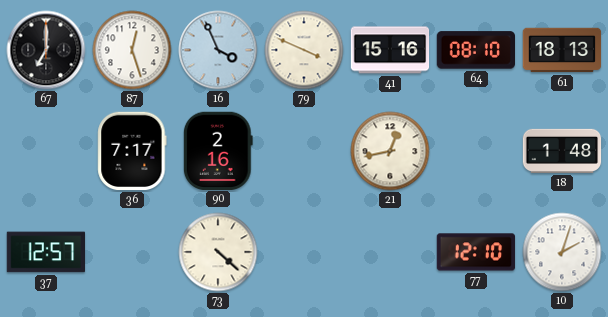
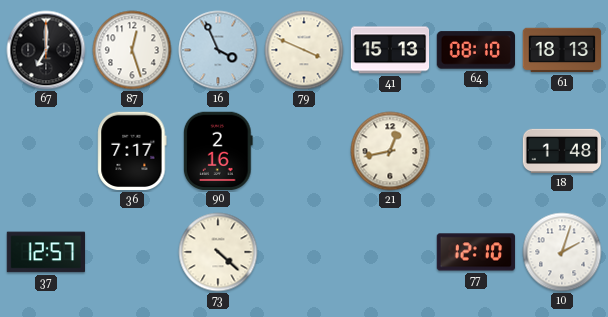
41: 15:16 -> 15:13 (390, 50)
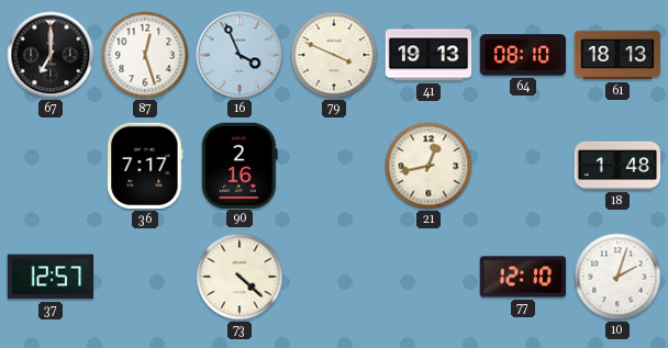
41: 15:13 -> 19:13 (428, 55)
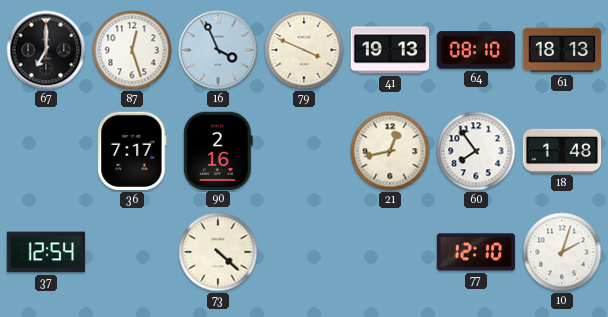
60: none -> 7:54 (476, 151)
37: 12:57 -> 12:54 (46, 252)
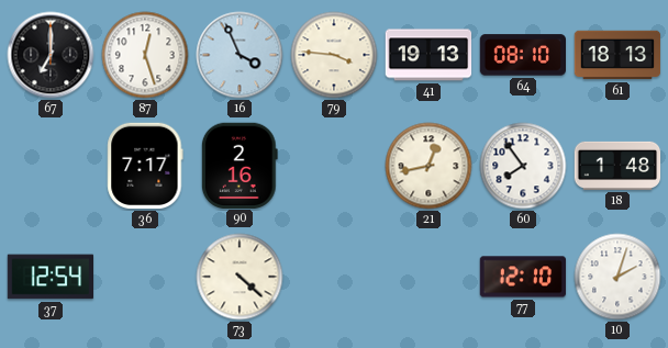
79: 3:49 -> 3:46 (334, 55)
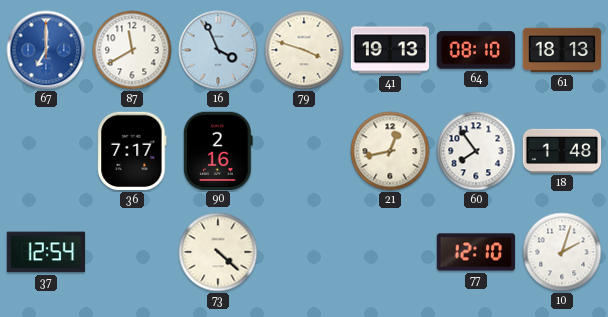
67 dial: black -> blue (46, 50)
87: 12:27 -> 11:40 (132, 50)
79: 3:46 -> 3:48 (304, 50)
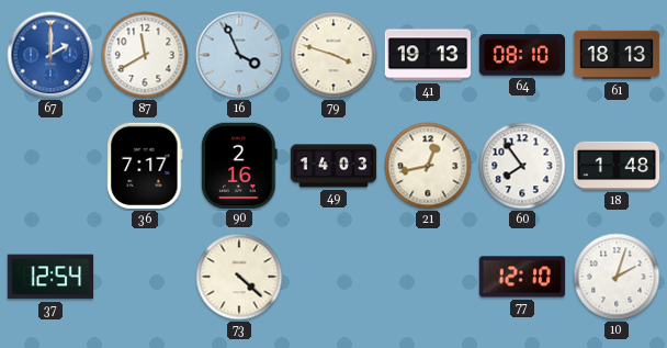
67: 7:00 -> 2:00 (50, 55)
49: none -> 14:03 (333, 166)
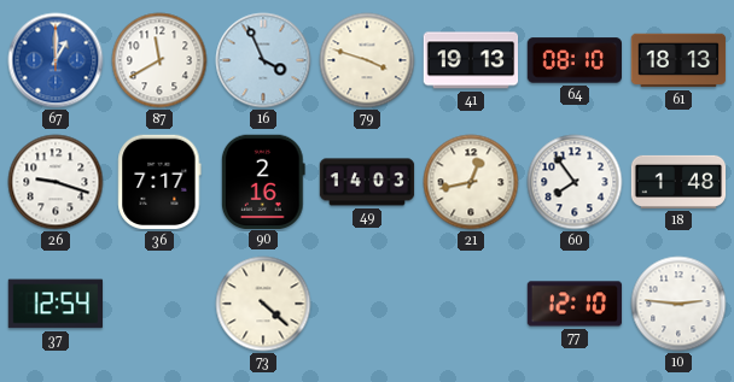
67: 2:00 -> 1:00 (56, 60)
26: none -> 9:18 (56, 182)
10: 2:03 -> 2:46 (678, 304)
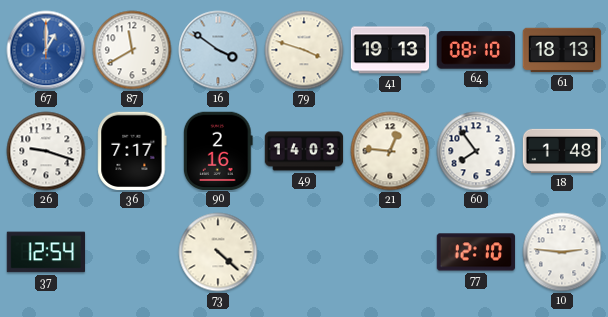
16: 3:56 -> 3:51 (218, 50)
21: 12:43 -> 12:46 (390, 151)
